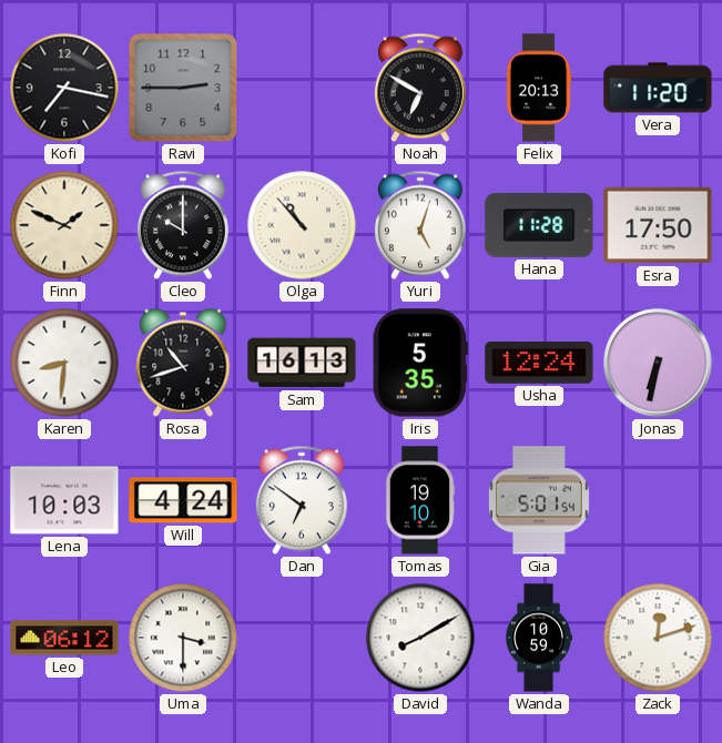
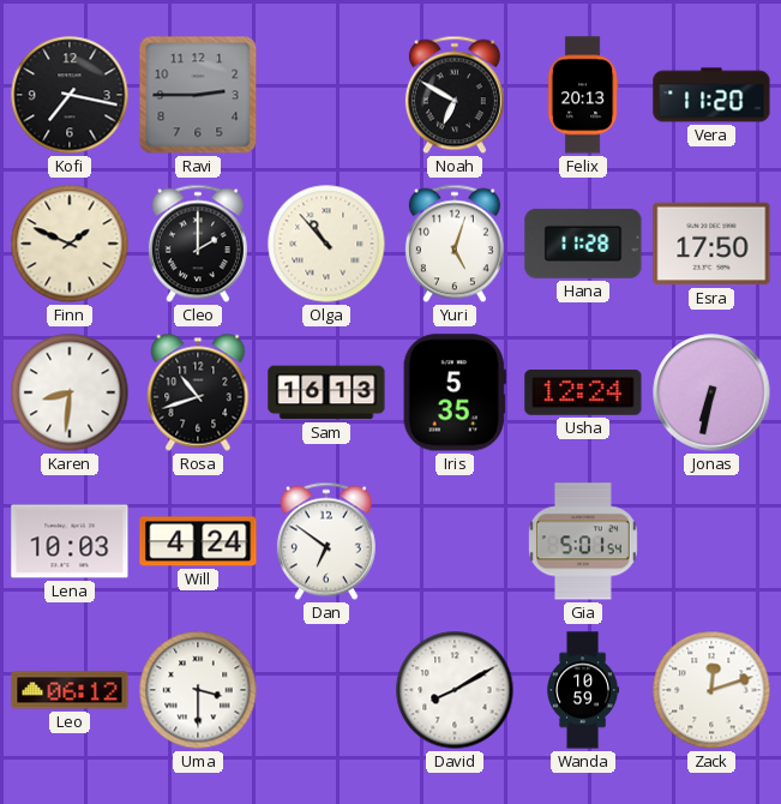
Cleo: 10:00 -> 2:00 (198, 244)
Tomas: 19:10 -> none (420, 500)
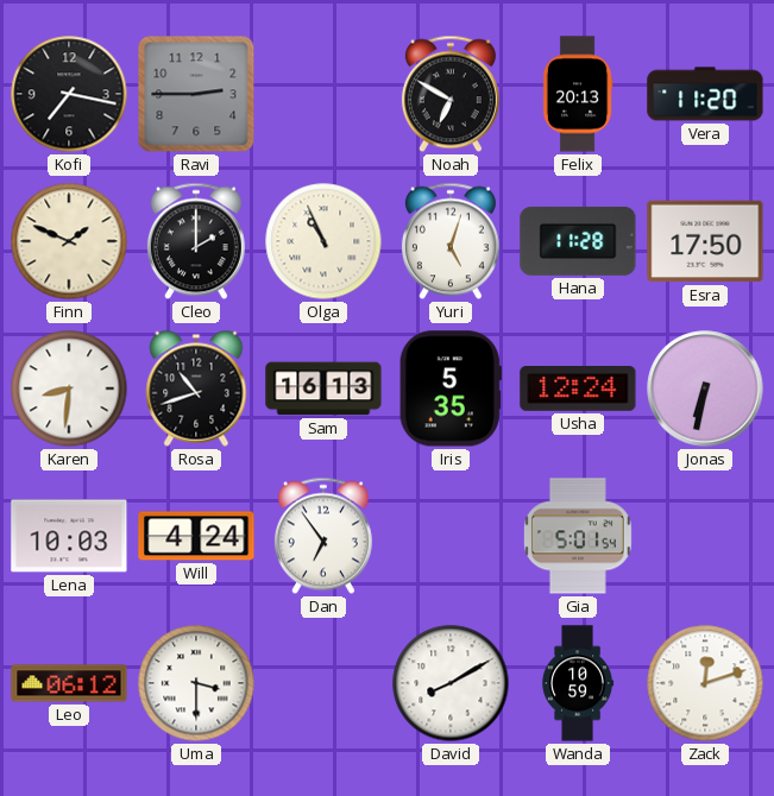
Olga: 10:53 -> 10:56 (323, 241)
Dan: 6:51 -> 6:54 (323, 536)
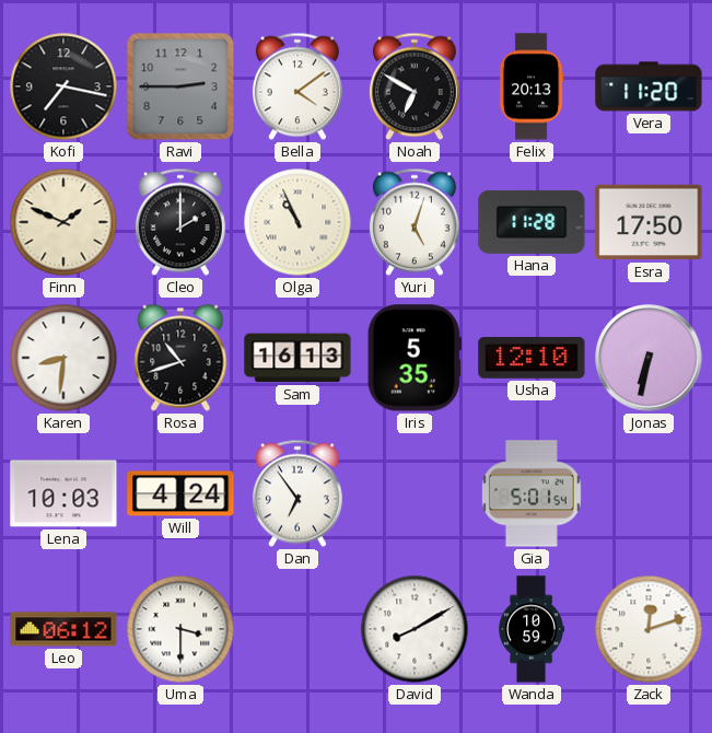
Bella: none -> 4:09 (297, 86)
Usha: 12:24 -> 12:10 (532, 359)
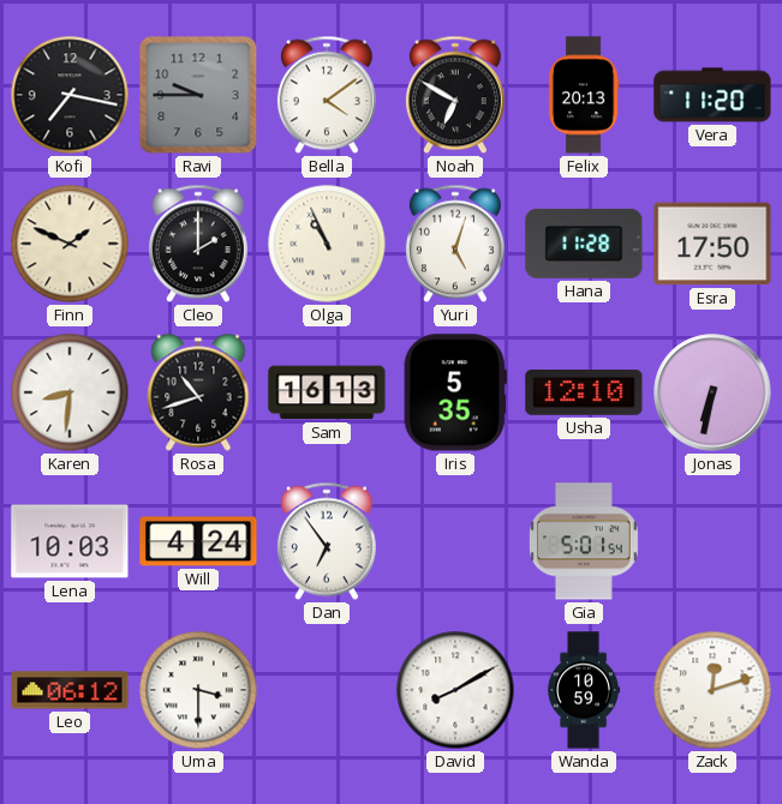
Ravi: 2:45 -> 9:45 (198, 95)
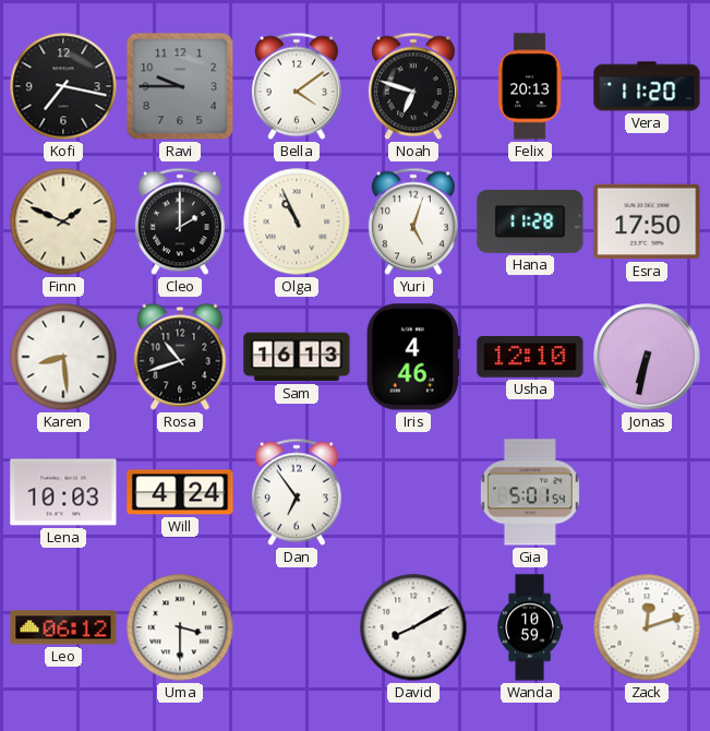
Noah: 6:50 -> 6:48 (413, 86)
Karen: 8:31 -> 8:29 (63, 357)
Iris: 5:35 -> 4:46 (413, 357)
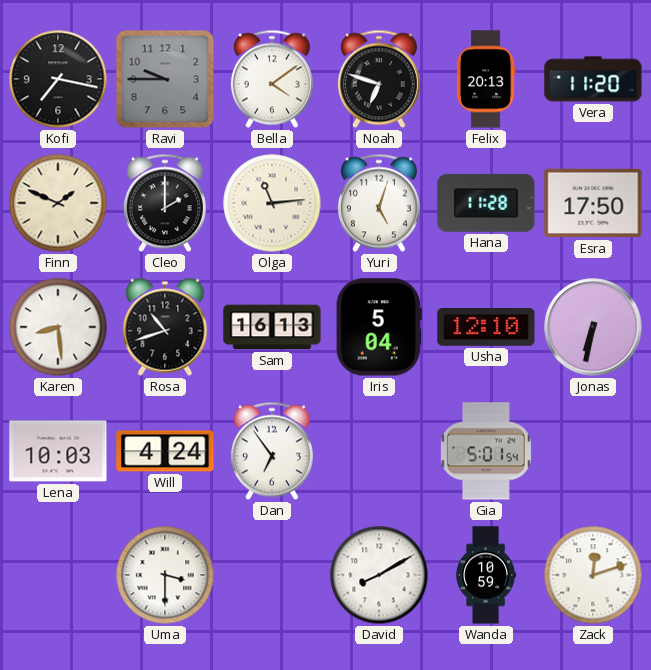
Olga: 10:56 -> 11:14 (272, 203)
Iris: 4:46 -> 5:04 (379, 327)
Leo: 06:12 -> none (63, 627)
